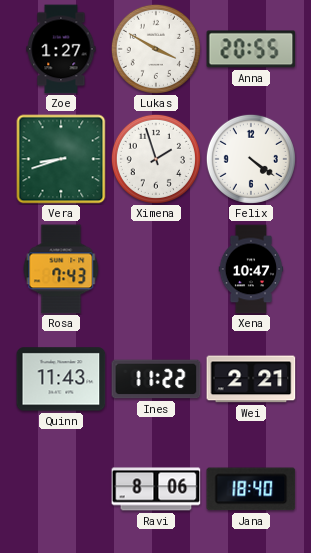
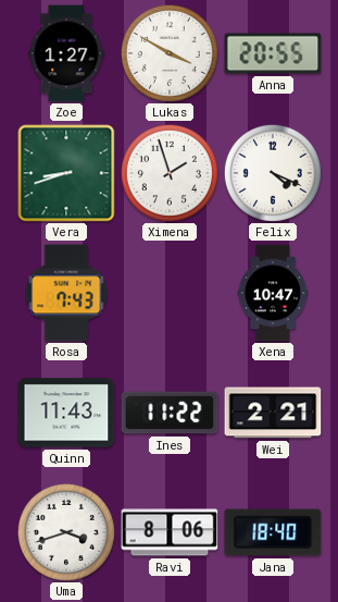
Felix: 4:21 -> 4:19 (273, 173)
Uma: none -> 3:42 (66, 532)
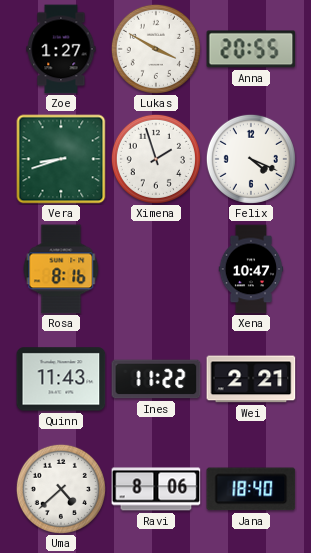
Rosa: 7:43 -> 8:16 (61, 269)
Uma: 3:42 -> 4:38 (61, 489)
